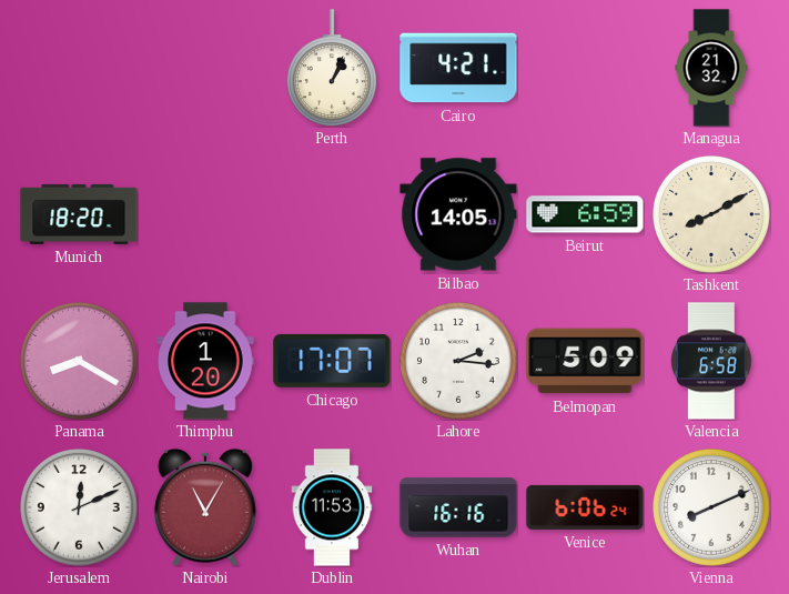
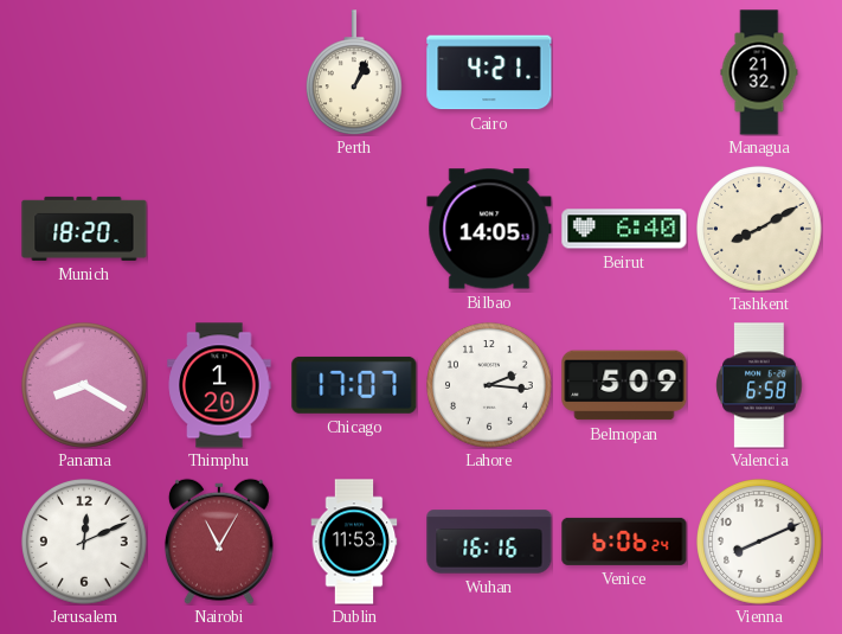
Beirut: 6:59 -> 6:40 (624, 229)
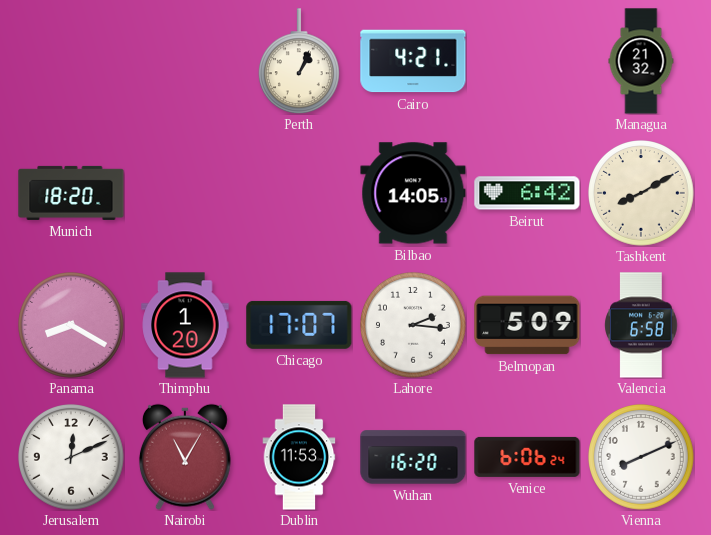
Beirut: 6:40 -> 6:42 (527, 193)
Wuhan: 16:16 -> 16:20 (413, 457)
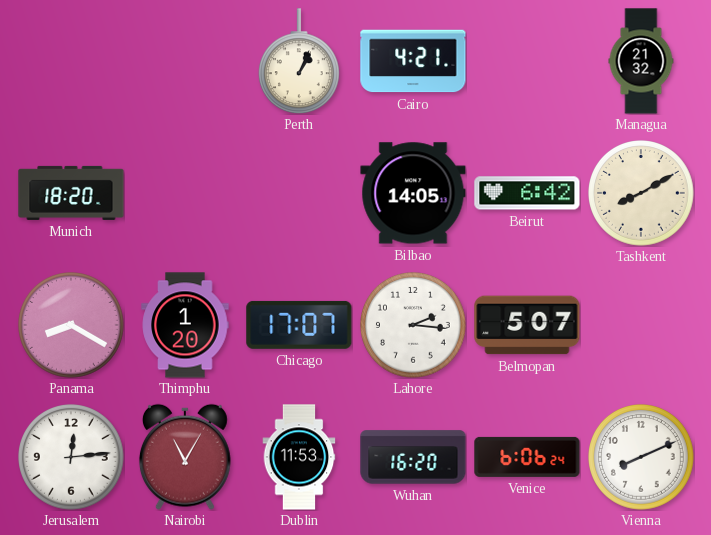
Belmopan: 5:09 -> 5:07 (527, 325)
Valencia: 6:58 -> none (641, 325)
Jerusalem: 12:11 -> 12:14 (72, 458)
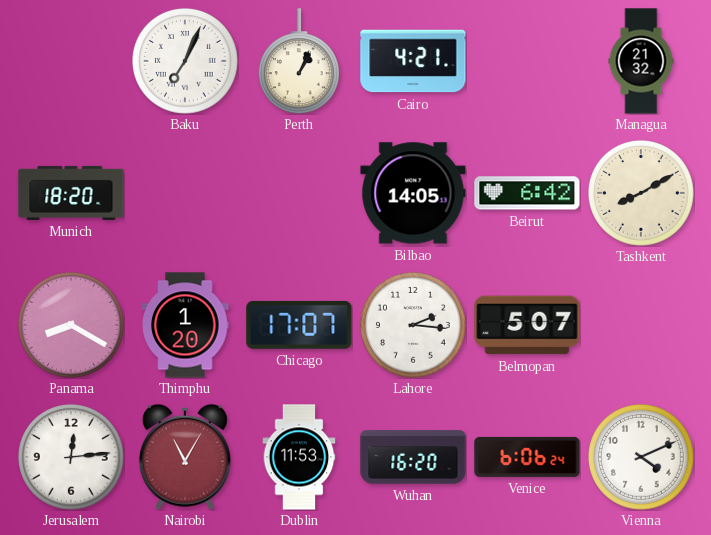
Baku: none -> 7:04 (186, 62)
Vienna: 8:11 -> 4:11 (642, 458)
